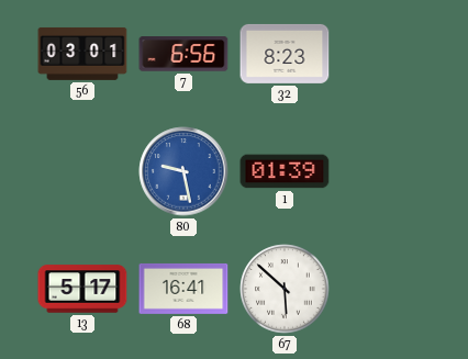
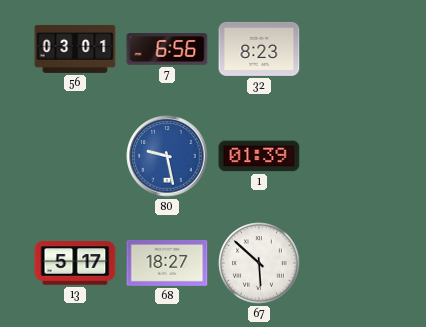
68: 16:41 -> 18:27 (167, 263)
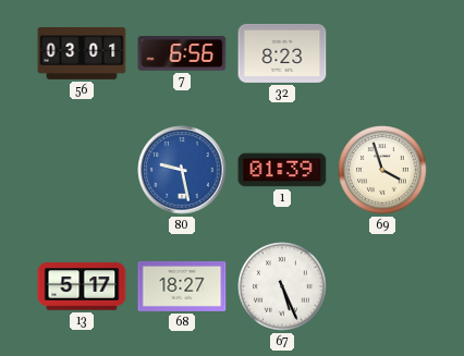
69: none -> 3:57 (382, 170)
67: 5:52 -> 5:26 (282, 286)
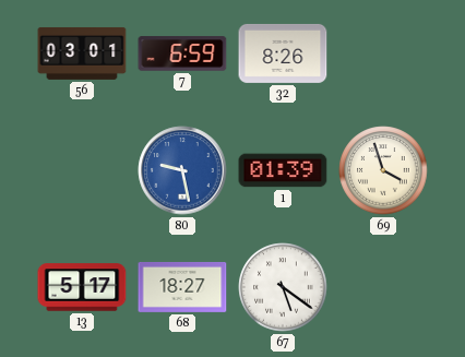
7: 6:56 -> 6:59 (182, 53)
32: 8:23 -> 8:26 (283, 53)
67: 5:26 -> 5:21 (283, 287)
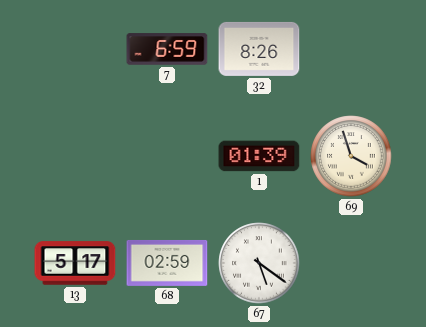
56: 03:01 -> none (82, 53)
80: 9:28 -> none (182, 170)
68: 18:27 -> 02:59 (167, 263)
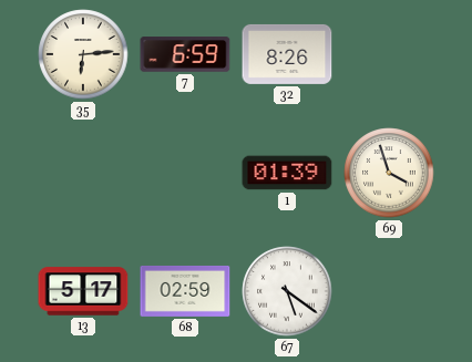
35: none -> 6:14 (83, 54)
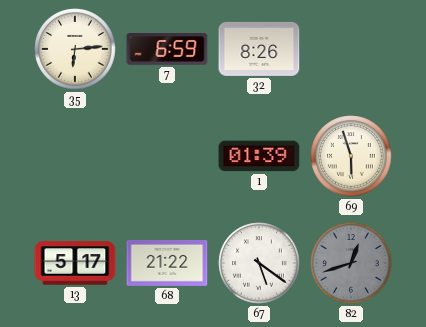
69: 3:57 -> 5:57 (351, 156)
68: 02:59 -> 21:22 (167, 263)
82: none -> 12:42 (351, 263)
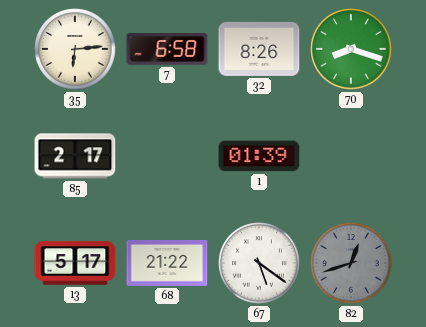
7: 6:59 -> 6:58 (167, 49)
70: none -> 8:18 (351, 49)
85: none -> 2:17 (75, 156)
69: 5:57 -> none (351, 156)
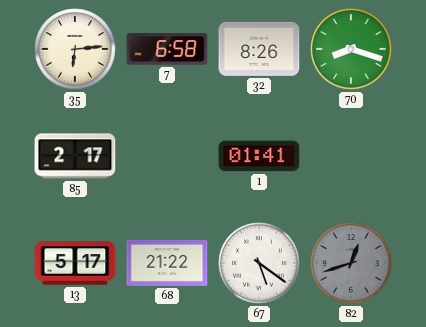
1: 01:39 -> 01:41 (259, 156)
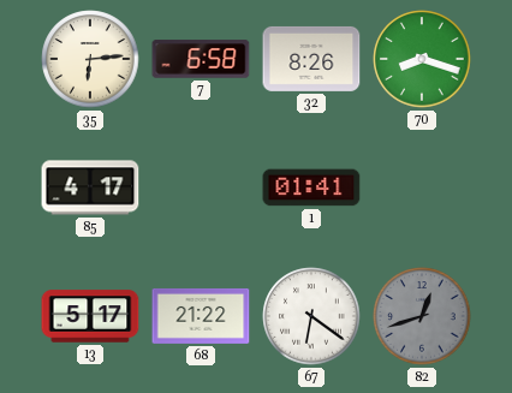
85: 2:17 -> 4:17 (90, 187)
67: 5:21 -> 6:21 (311, 316)
